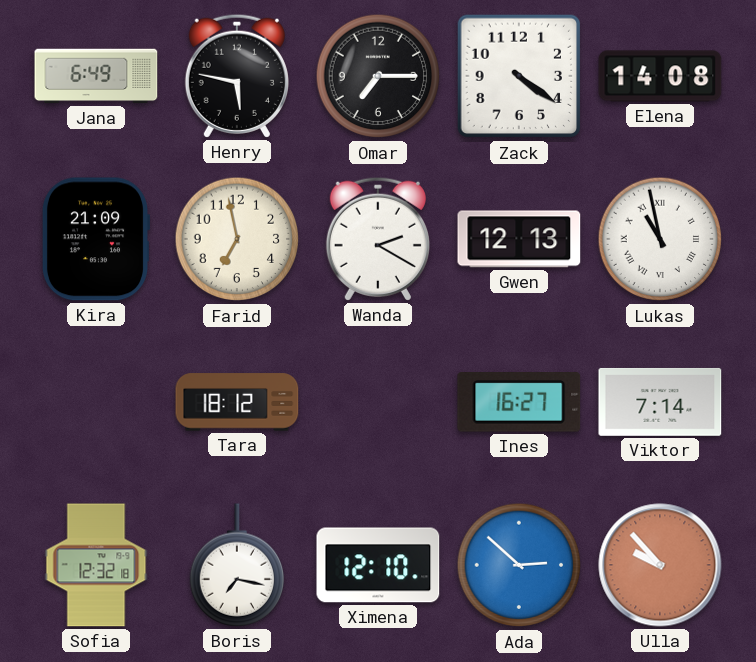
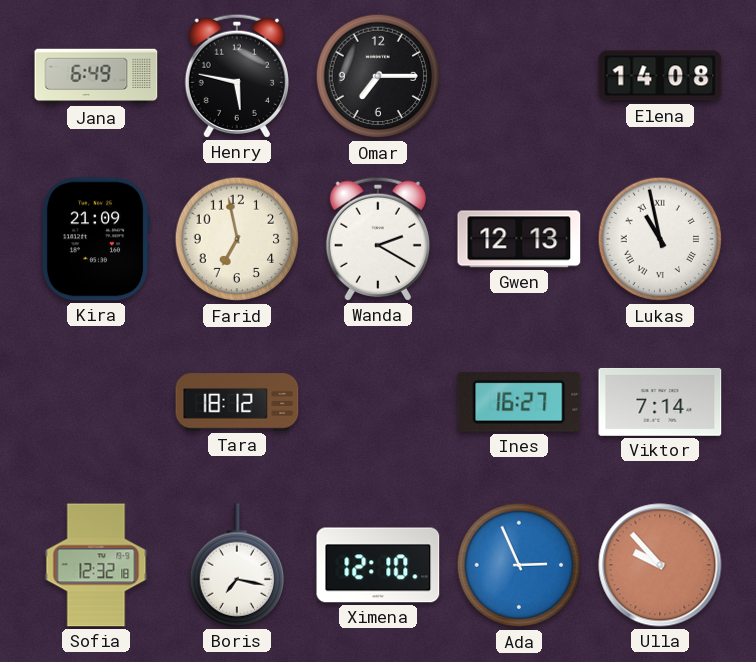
Zack: 4:21 -> none (519, 76)
Ada: 2:52 -> 2:56 (519, 565)
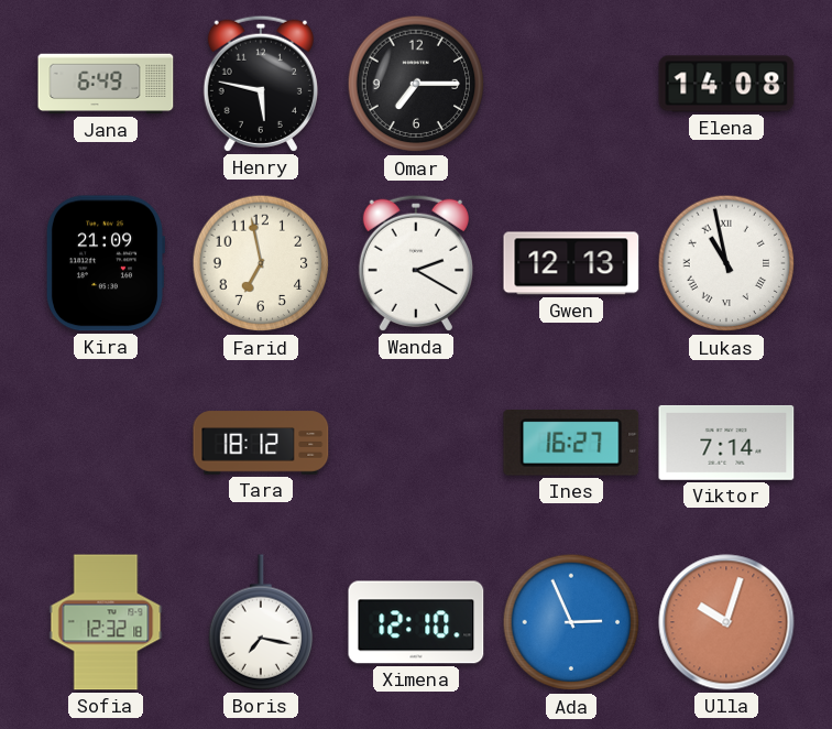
Ulla: 9:53 -> 10:03 (726, 622)
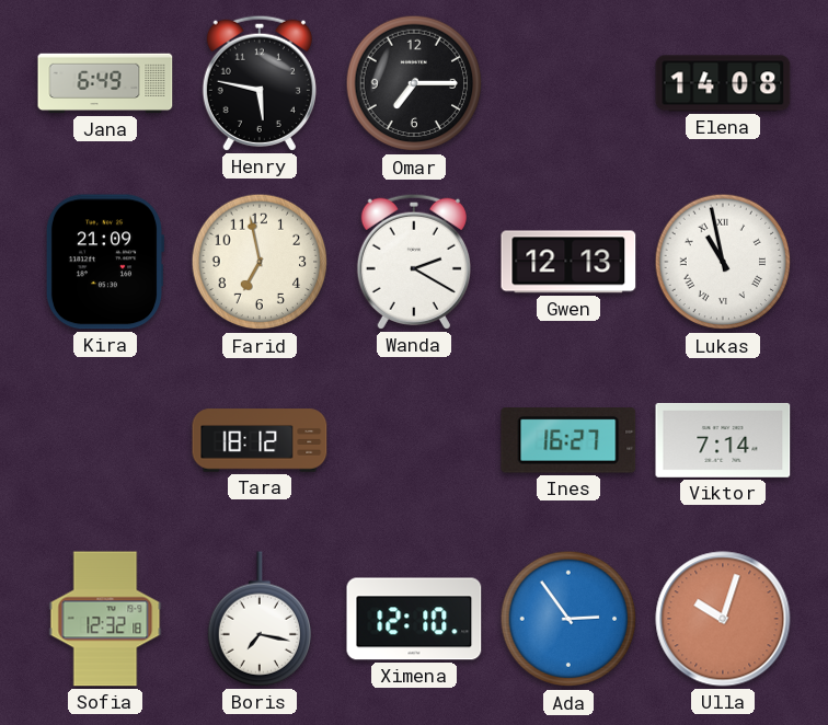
Ada: 2:56 -> 2:54 (568, 619)
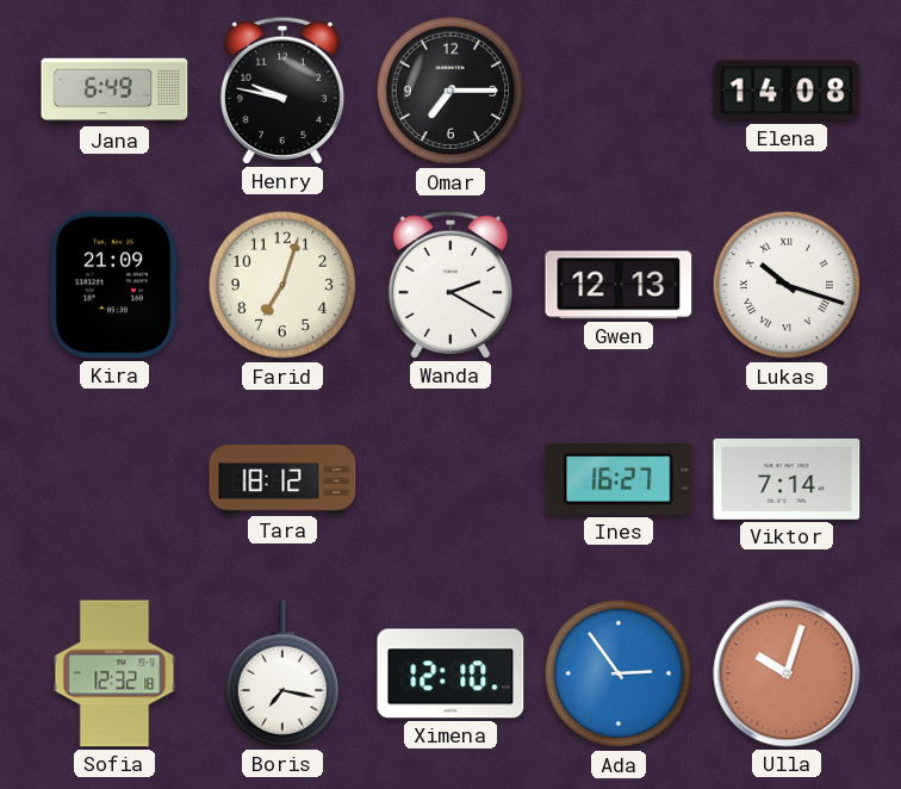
Henry: 5:47 -> 9:47 (282, 91)
Farid: 6:58 -> 7:03 (282, 285)
Lukas: 10:58 -> 10:18 (787, 285)
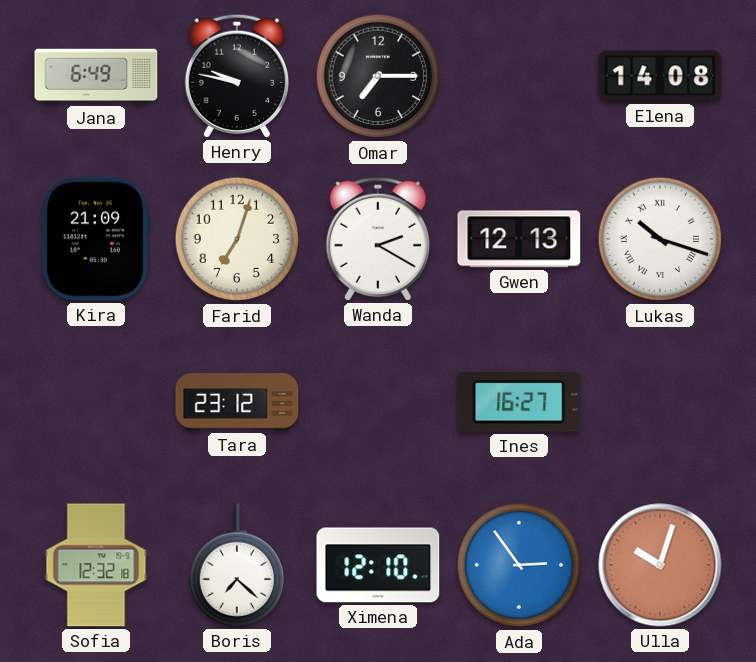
Tara: 18:12 -> 23:12 (237, 402)
Viktor: 7:14 -> none (787, 479)
Boris: 7:17 -> 7:22 (236, 565)
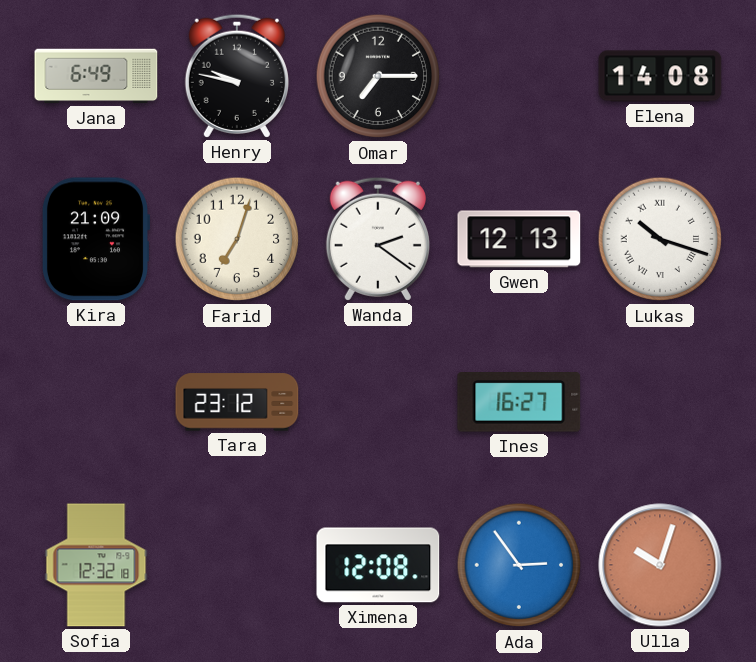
Wanda: 2:20 -> 2:21 (378, 239)
Boris: 7:22 -> none (236, 565)
Ximena: 12:10 -> 12:08 (378, 565)
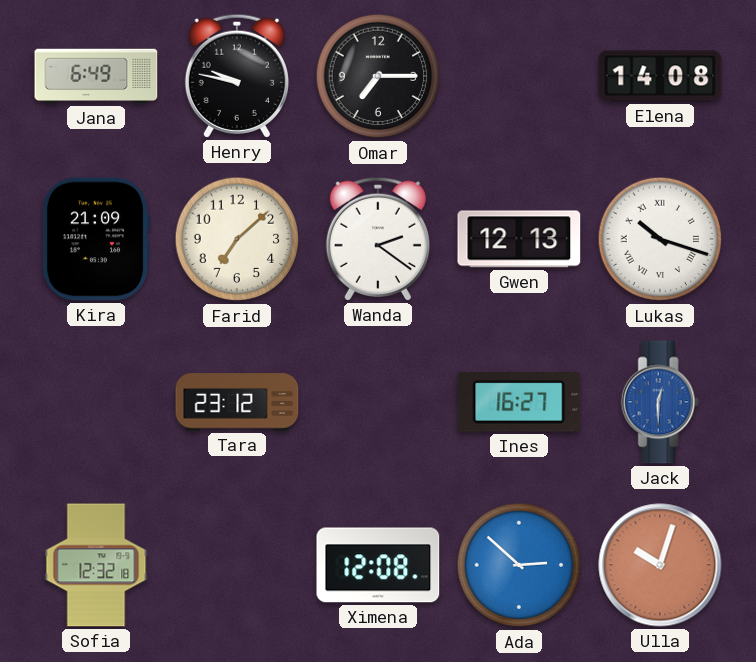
Farid: 7:03 -> 7:08 (237, 239)
Jack: none -> 12:30 (660, 402)
Ada: 2:54 -> 2:52 (519, 565)
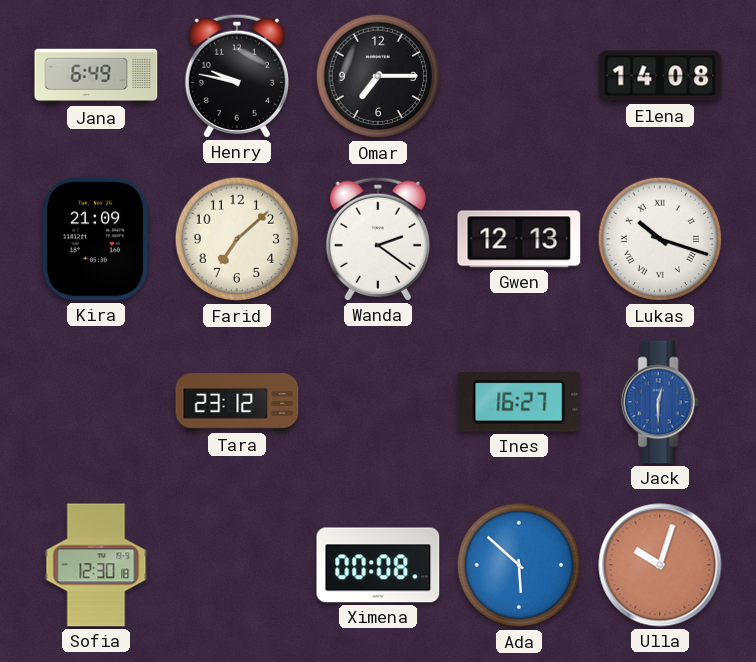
Sofia: 12:32 -> 12:30 (96, 565)
Ximena: 12:08 -> 00:08 (378, 565)
Ada: 2:52 -> 5:52 (519, 565)
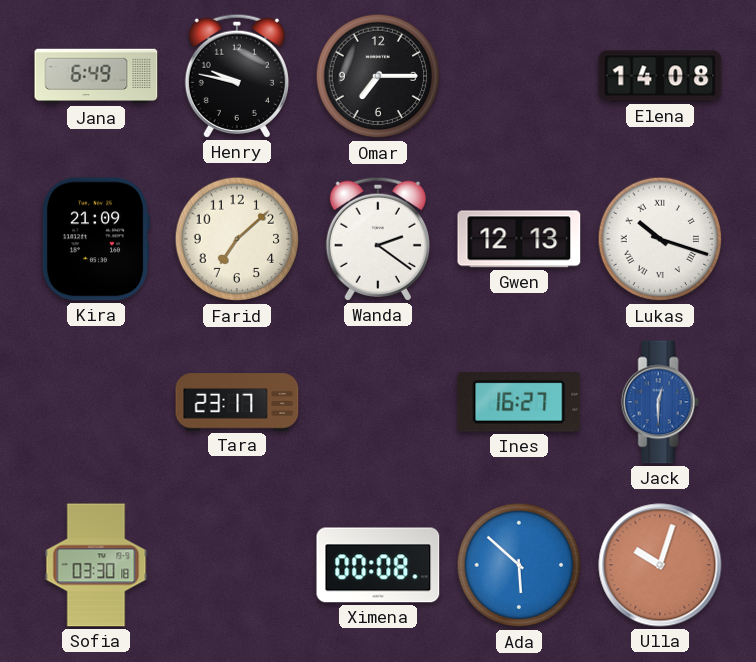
Tara: 23:12 -> 23:17 (237, 402)
Sofia: 12:30 -> 03:30 (96, 565)
